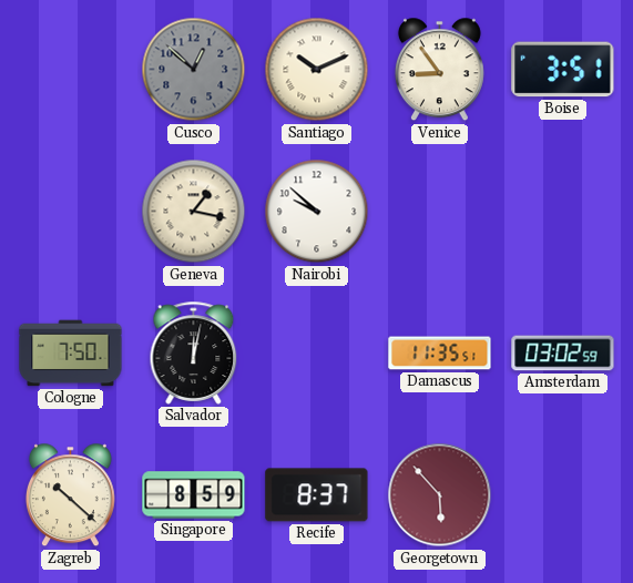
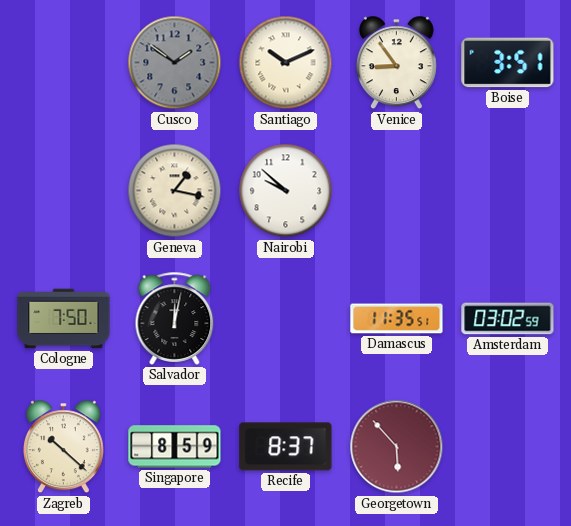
Cusco: 12:52 -> 1:51 (175, 63)
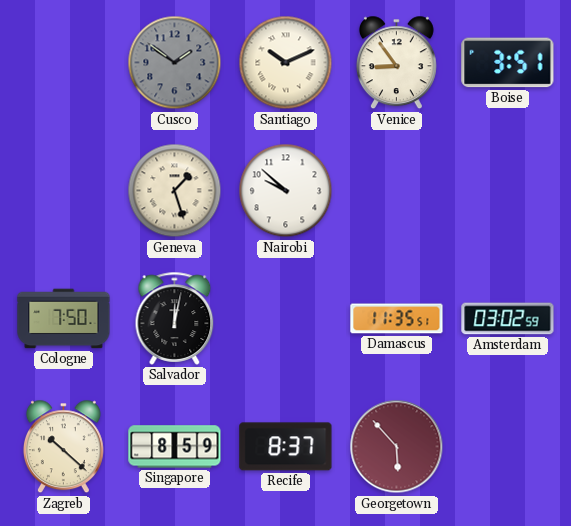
Geneva: 1:17 -> 1:27 (175, 191)
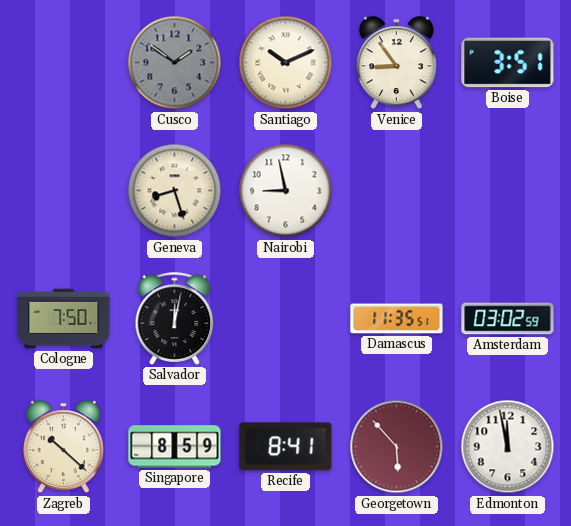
Geneva: 1:27 -> 8:27 (175, 191)
Nairobi: 9:52 -> 8:58 (286, 191)
Recife: 8:37 -> 8:41 (286, 447)
Edmonton: none -> 11:58 (508, 447)
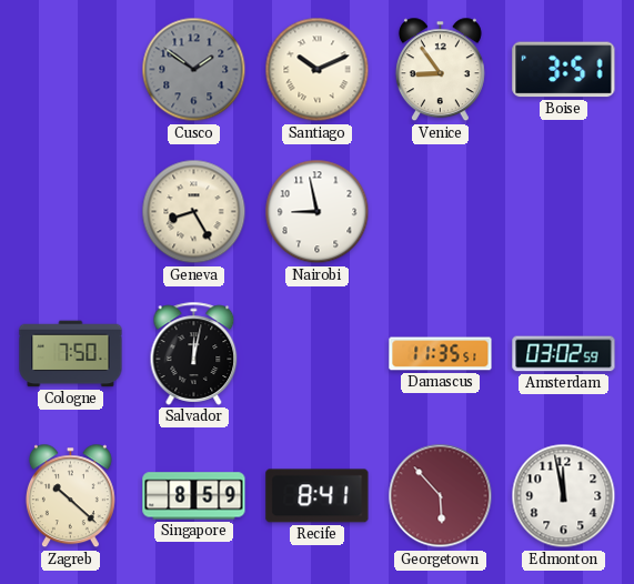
Geneva: 8:27 -> 8:25 (194, 212)
